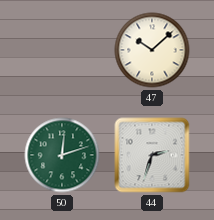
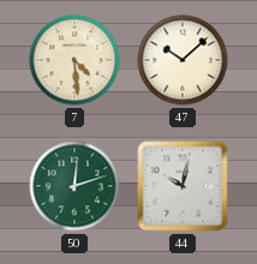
7: none -> 4:29 (74, 60)
44: 2:33 -> 10:02 (183, 186)
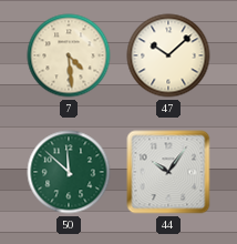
50: 12:12 -> 11:52 (69, 172)
44: 10:02 -> 10:06 (168, 172)
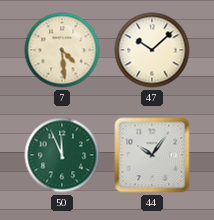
50: 11:52 -> 11:56 (62, 155)
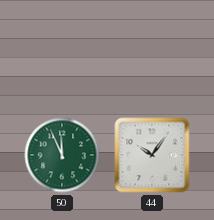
7: 4:29 -> none (62, 50)
47: 10:08 -> none (152, 50)
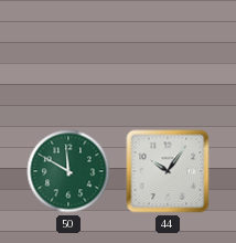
50: 11:56 -> 11:50 (68, 171)
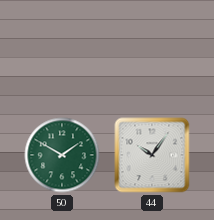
50: 11:50 -> 1:50 (62, 155)
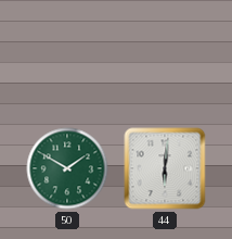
44: 10:06 -> 6:01 (165, 168)
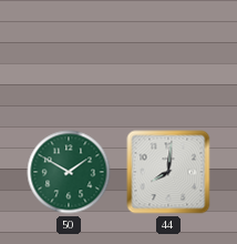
44: 6:01 -> 8:01 (168, 172)
